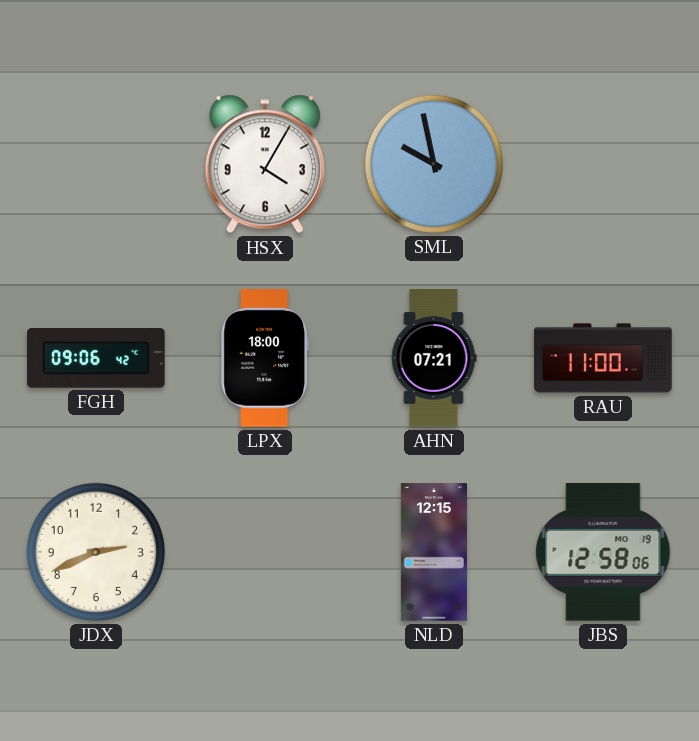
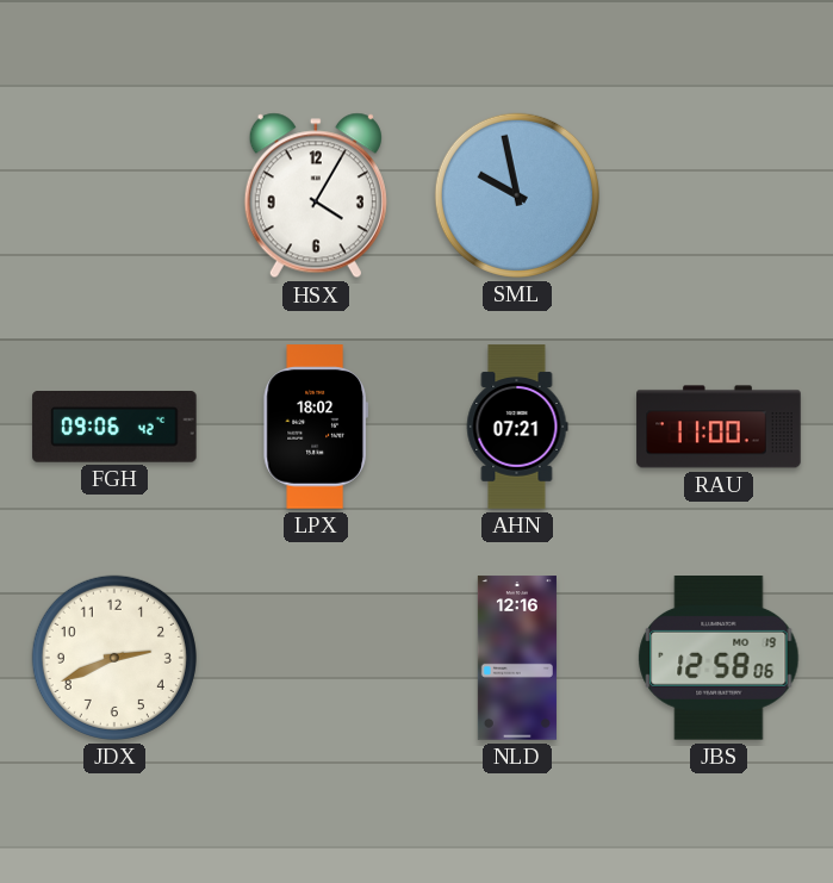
LPX: 18:00 -> 18:02 (315, 427)
NLD: 12:15 -> 12:16 (517, 658)
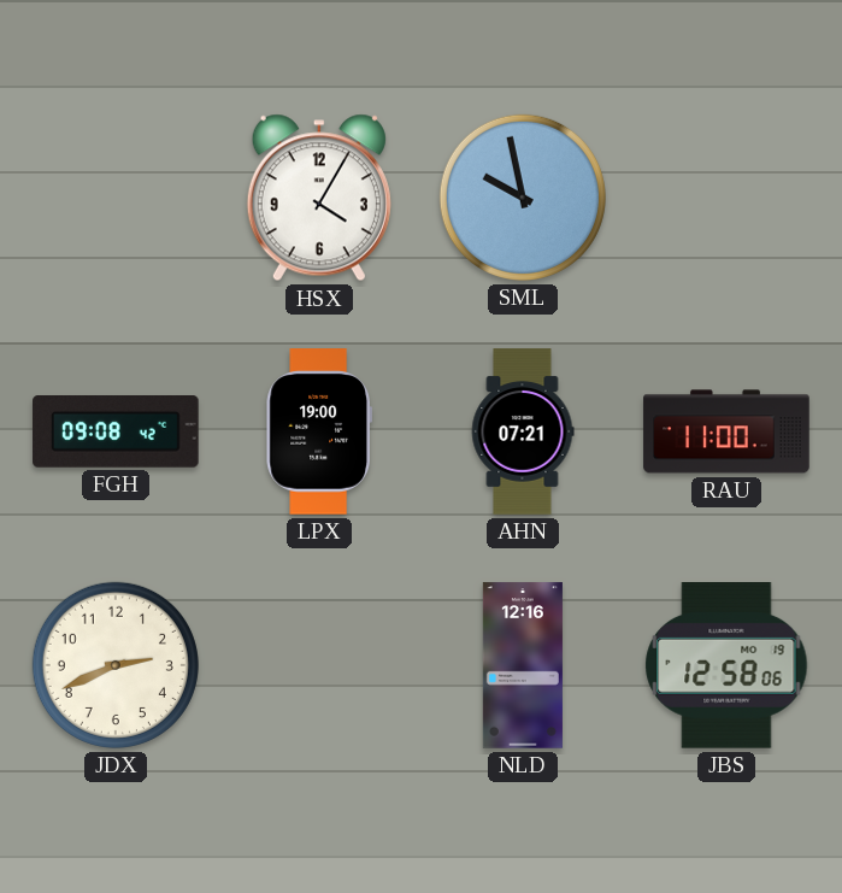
FGH: 09:06 -> 09:08 (116, 433)
LPX: 18:02 -> 19:00 (318, 431)
